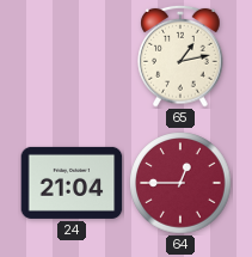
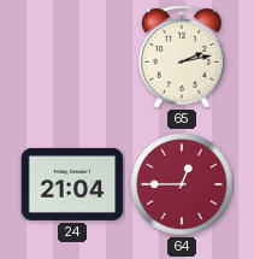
65: 1:13 -> 2:13 (182, 57)
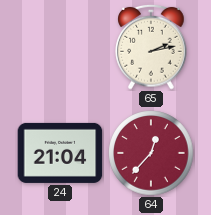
64: 12:45 -> 12:37 (151, 153)
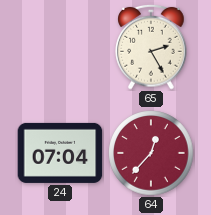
65: 2:13 -> 2:25 (151, 47)
24: 21:04 -> 07:04 (60, 153)
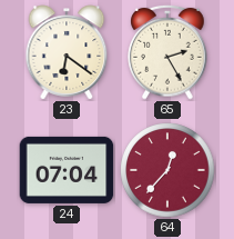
23: none -> 6:21 (67, 52)
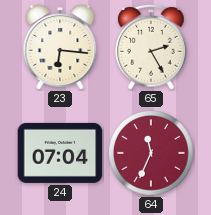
23: 6:21 -> 6:16 (60, 47)
64: 12:37 -> 11:34 (151, 153)
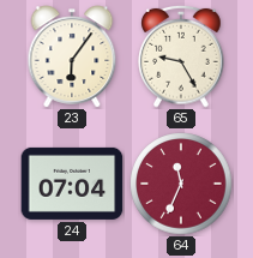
23: 6:16 -> 6:06 (72, 56)
65: 2:25 -> 9:25 (181, 56)
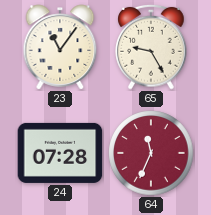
23: 6:06 -> 11:06 (60, 47)
24: 07:04 -> 07:28 (60, 153)
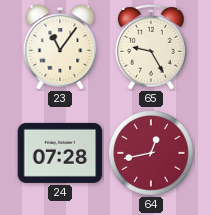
64: 11:34 -> 12:43 (151, 153)
